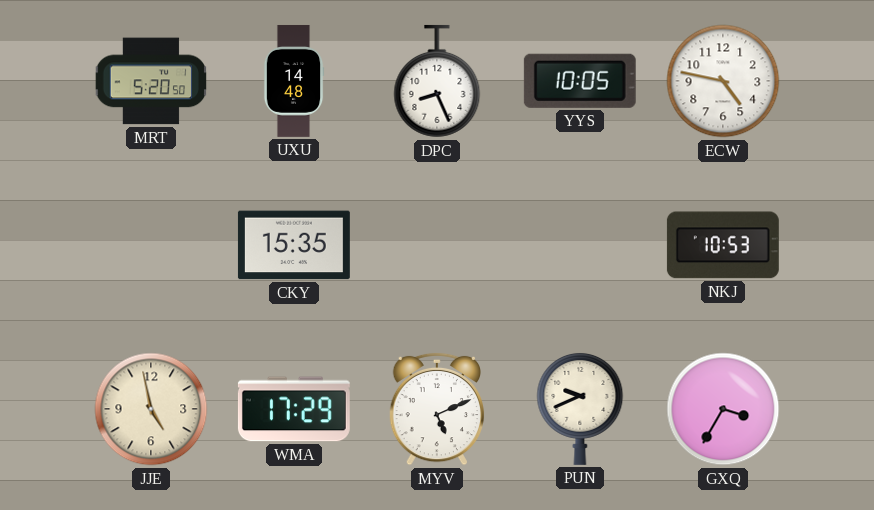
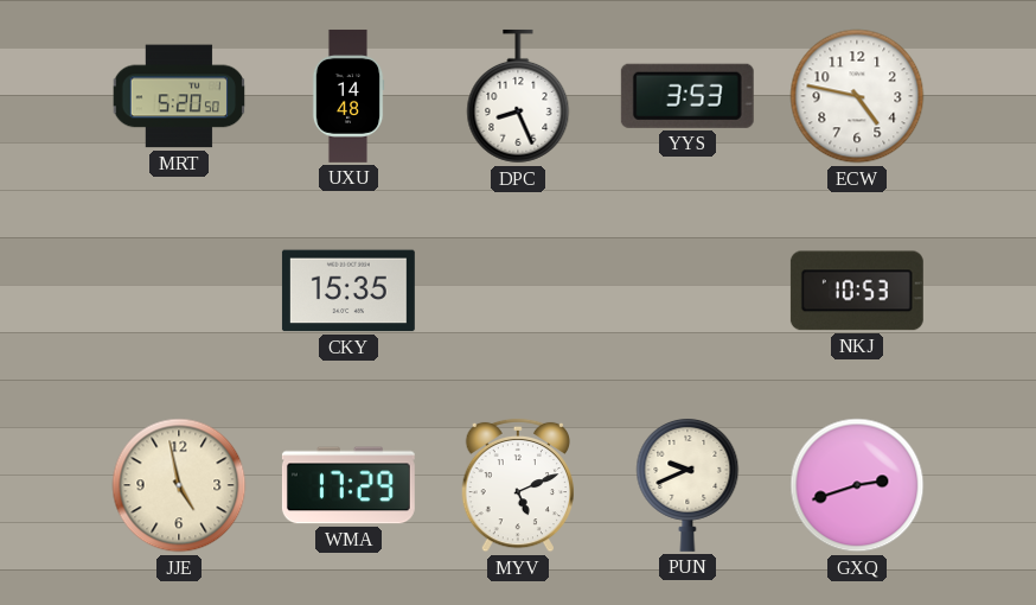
YYS: 10:05 -> 3:53 (688, 96)
GXQ: 3:35 -> 2:42 (857, 485)
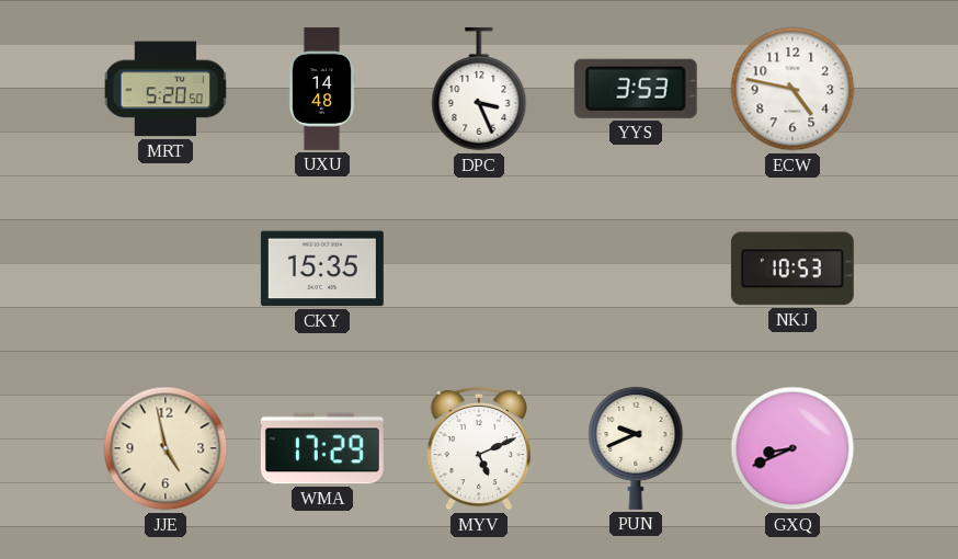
DPC: 8:26 -> 3:26 (479, 89)
GXQ: 2:42 -> 8:41 (792, 448)
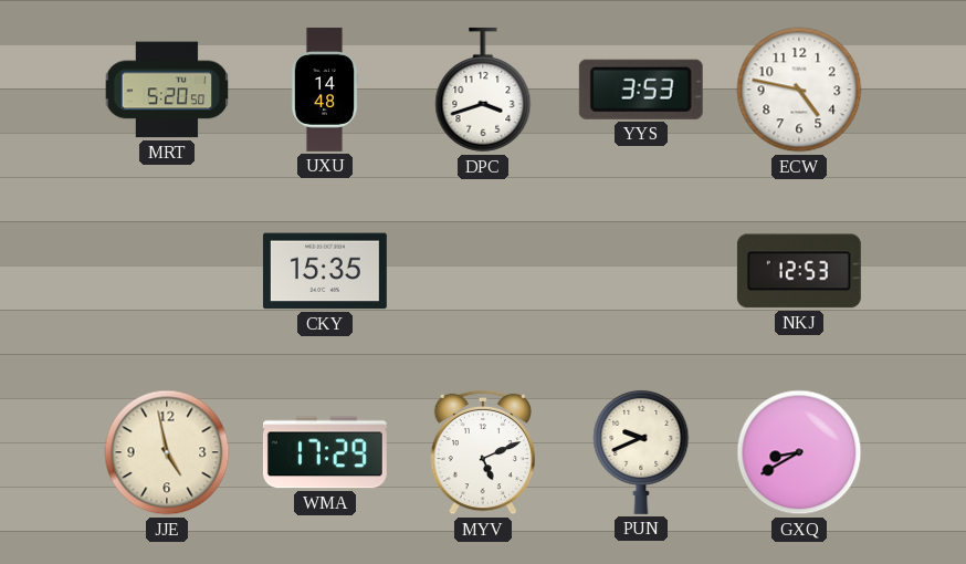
DPC: 3:26 -> 3:42 (483, 90)
NKJ: 10:53 -> 12:53 (799, 271)
GXQ: 8:41 -> 8:40 (799, 452)
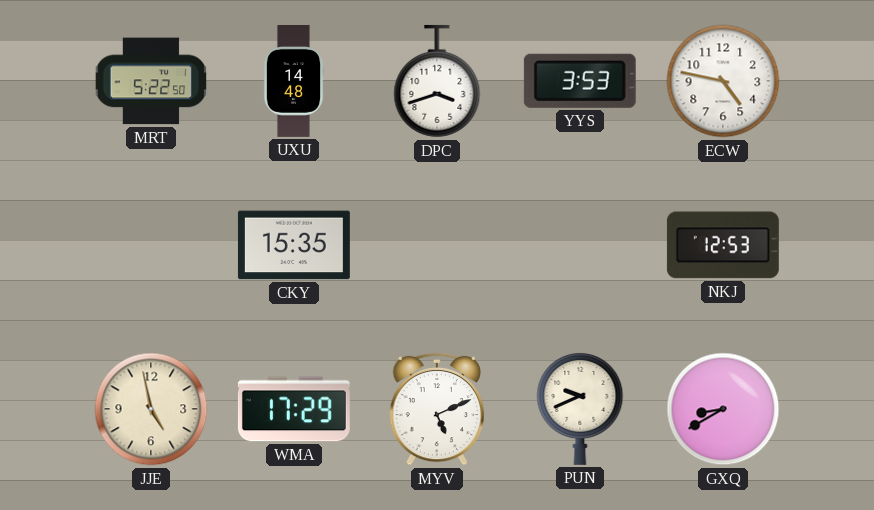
MRT: 5:20 -> 5:22 (151, 81)
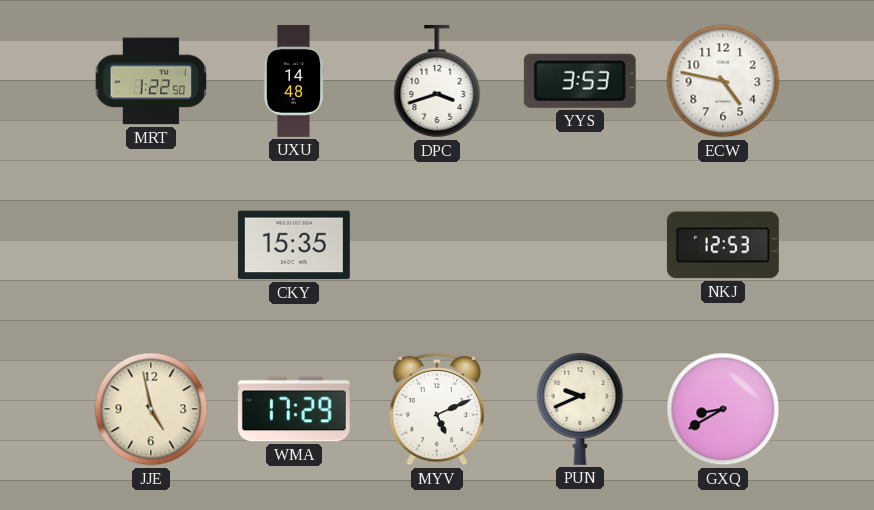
MRT: 5:22 -> 1:22 (151, 81)
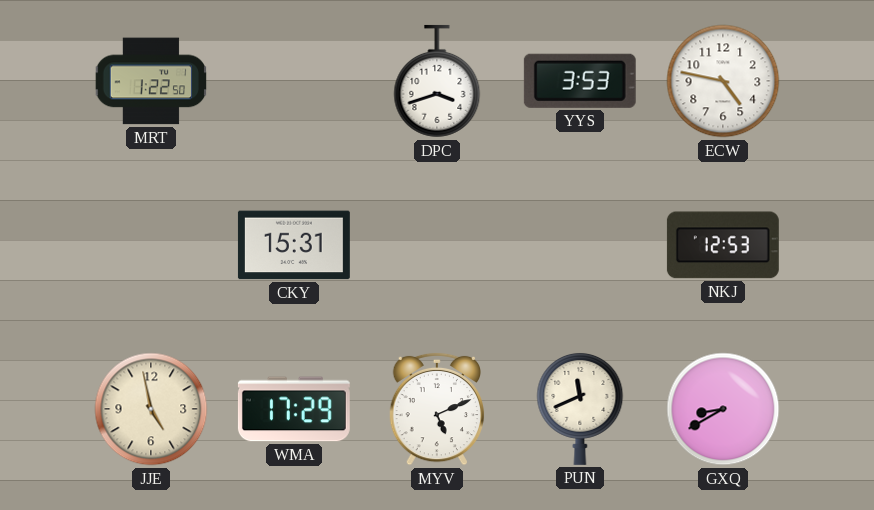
UXU: 14:48 -> none (294, 81)
CKY: 15:35 -> 15:31 (294, 245)
PUN: 9:41 -> 11:41 (580, 408)
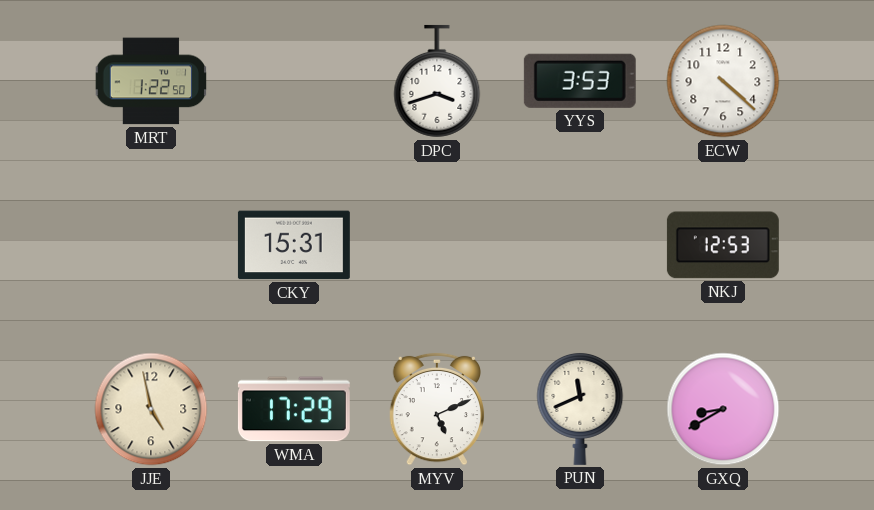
ECW: 4:47 -> 4:22 (723, 81)
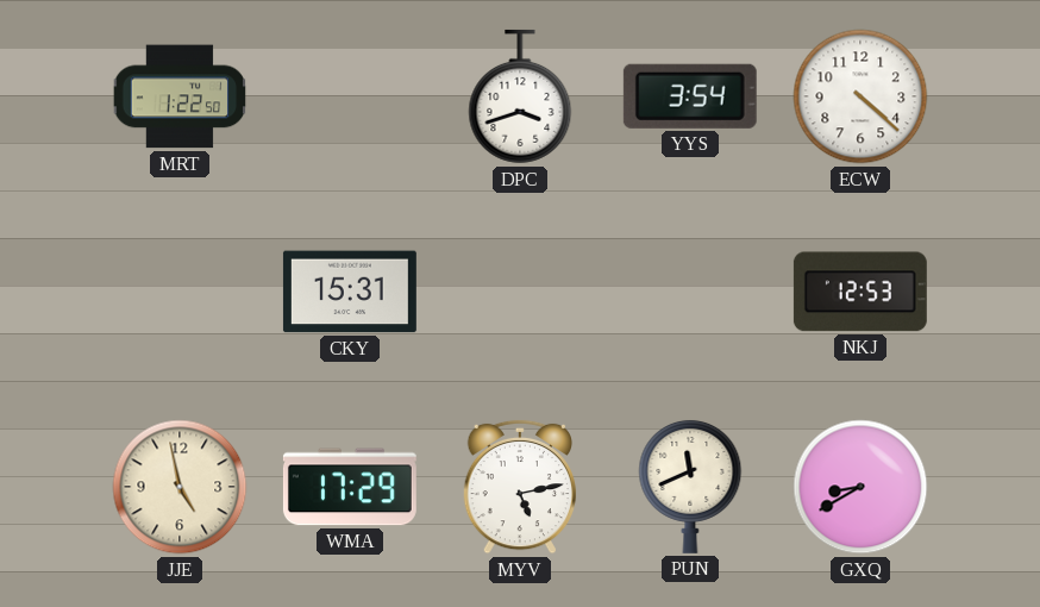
YYS: 3:53 -> 3:54 (690, 96)
MYV: 5:11 -> 5:13 (520, 487)
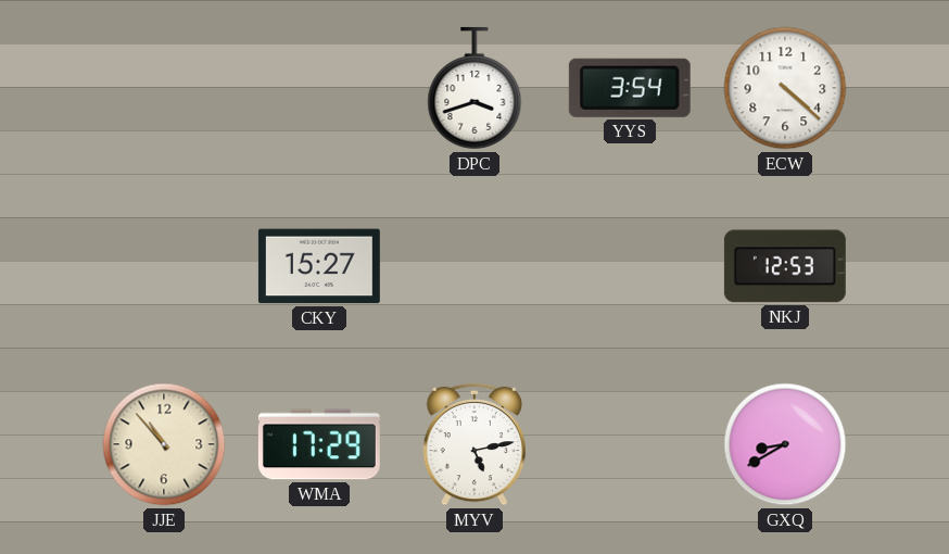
MRT: 1:22 -> none (180, 96)
CKY: 15:31 -> 15:27 (319, 266)
JJE: 4:58 -> 10:53 (164, 444)
PUN: 11:41 -> none (690, 486)
